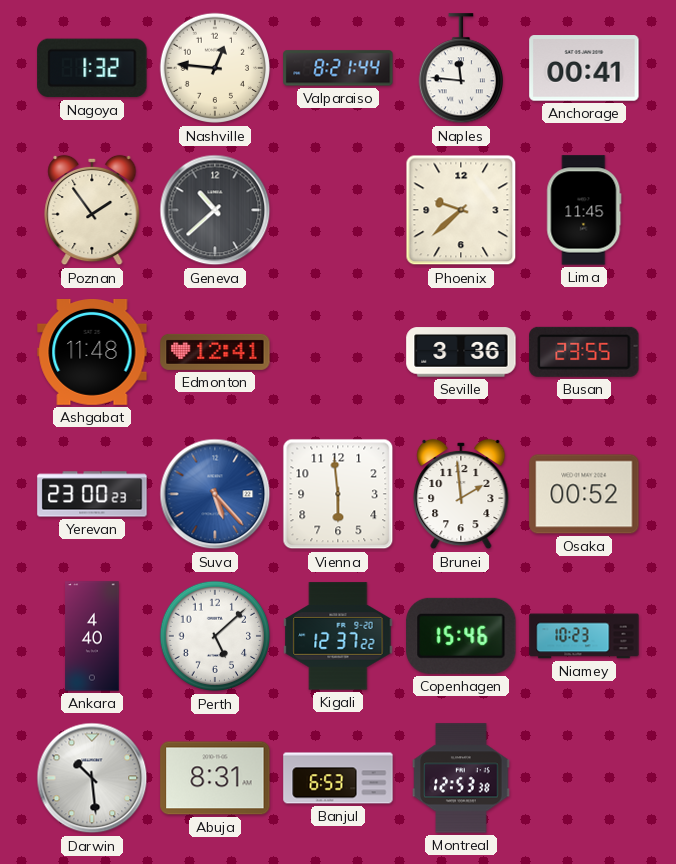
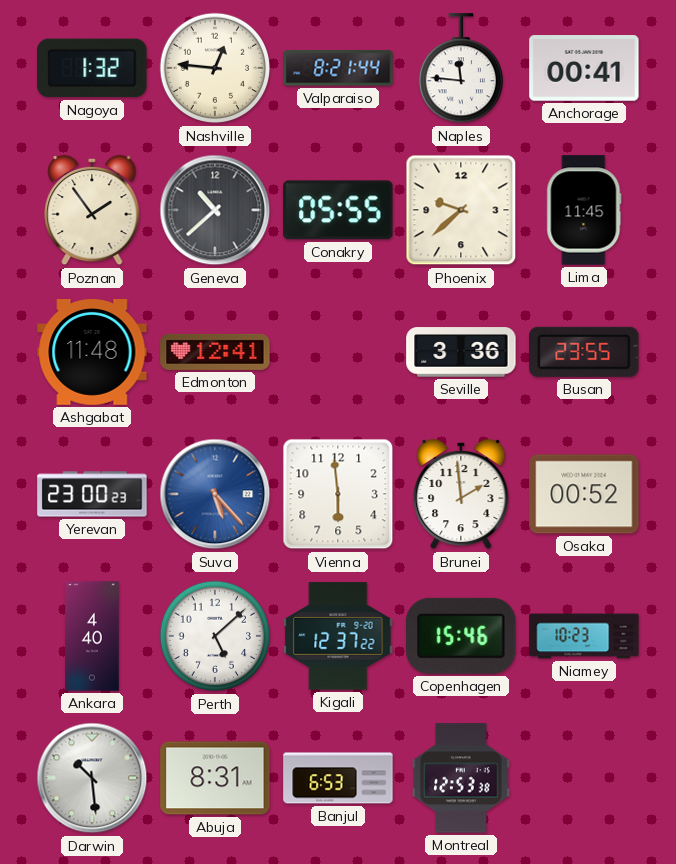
Conakry: none -> 05:55 (338, 210)
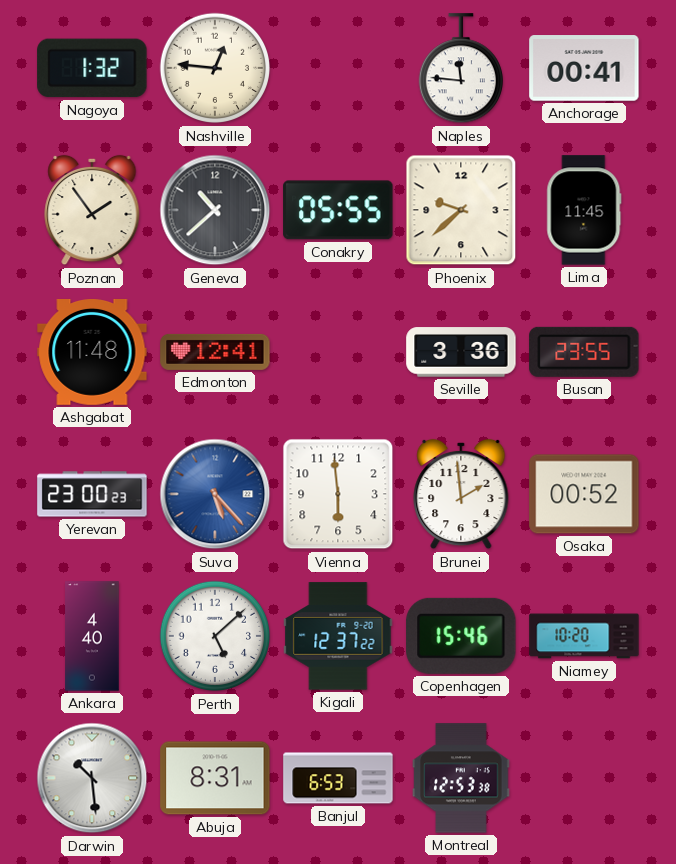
Valparaiso: 8:21 -> none (338, 68)
Niamey: 10:23 -> 10:20 (584, 636)
